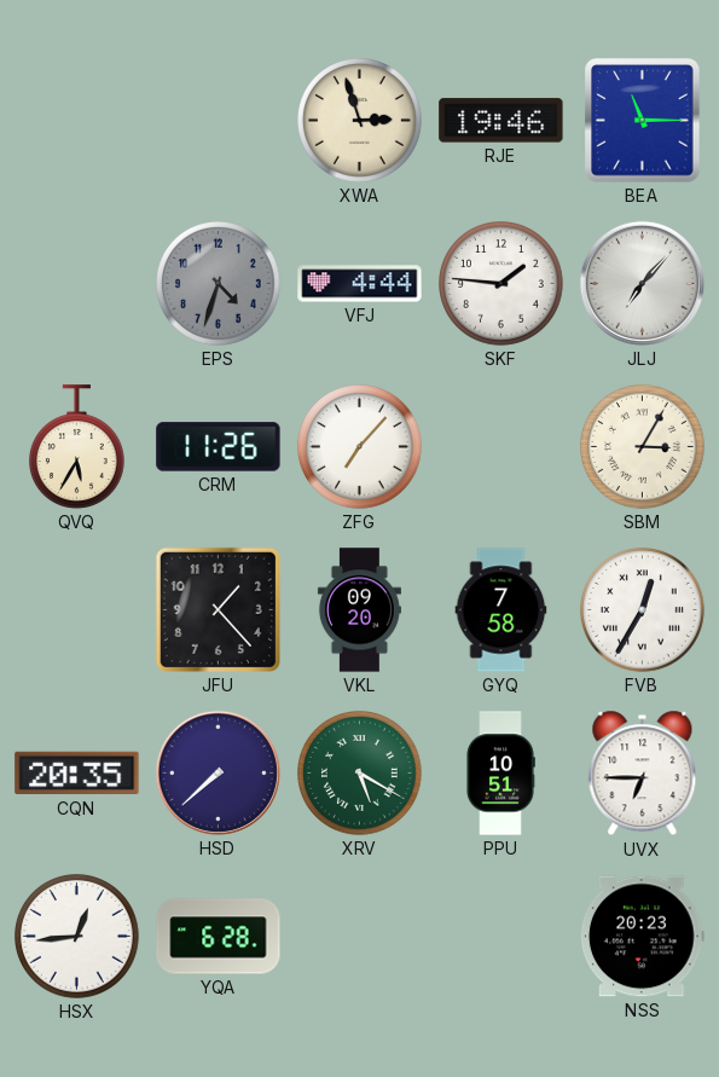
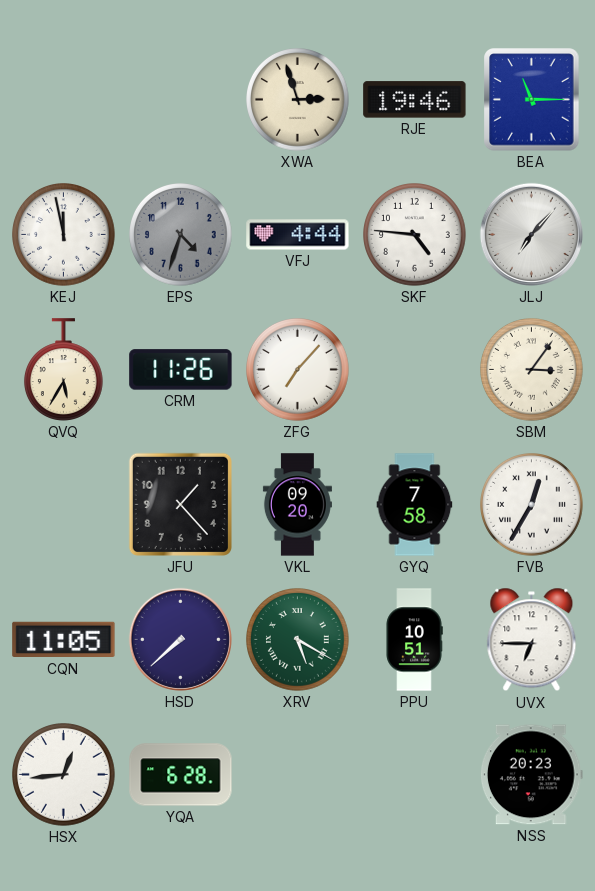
KEJ: none -> 11:58 (64, 235)
SKF: 1:46 -> 4:46 (415, 235)
SBM: 3:05 -> 3:06 (532, 370)
CQN: 20:35 -> 11:05 (64, 640)
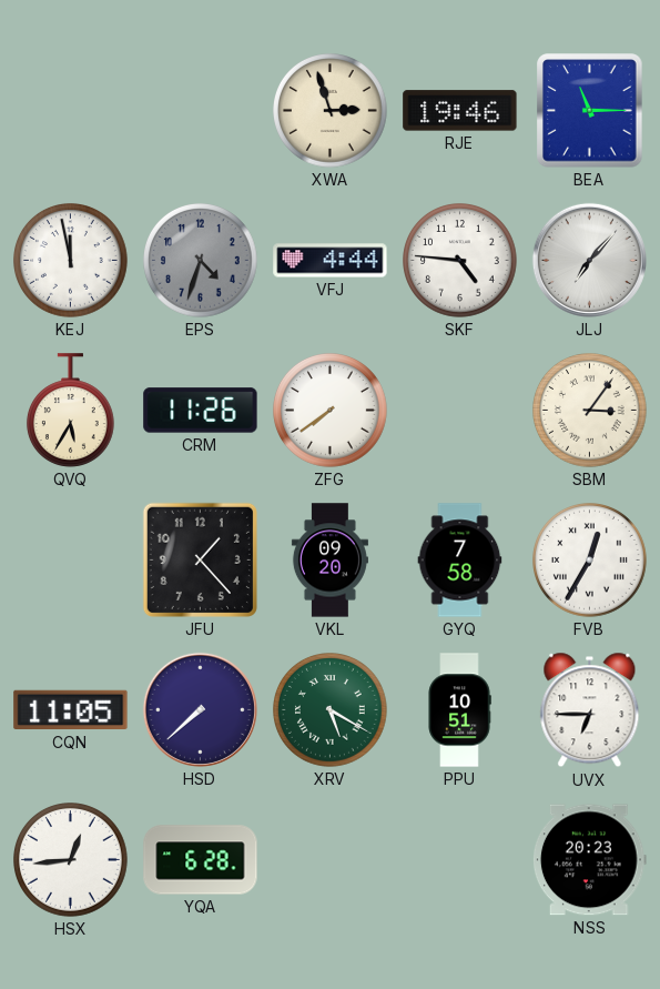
ZFG: 7:07 -> 7:39 (331, 411)
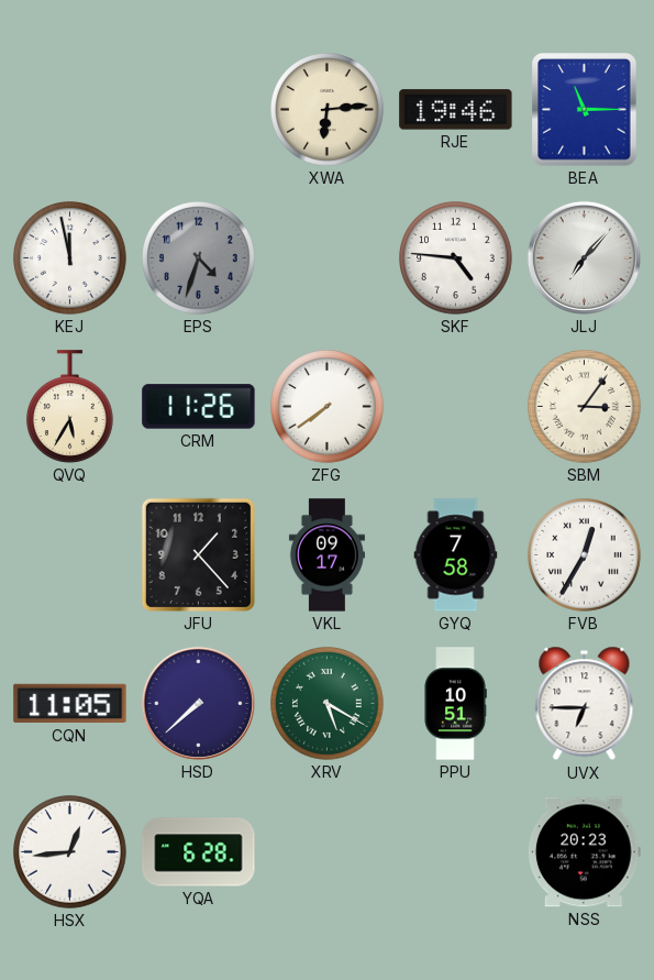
XWA: 2:57 -> 6:14 (328, 110)
VFJ: 4:44 -> none (331, 261)
VKL: 09:20 -> 09:17 (326, 555)
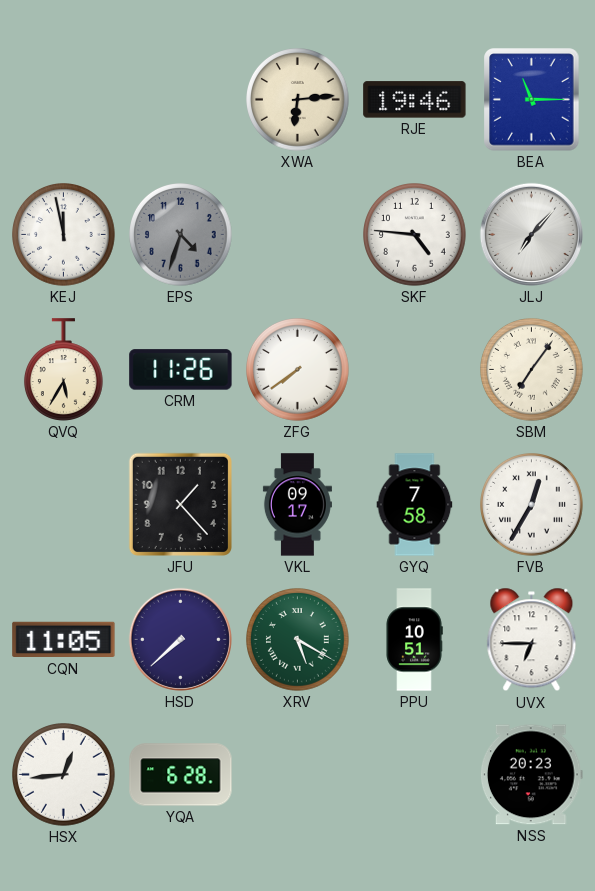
SBM: 3:06 -> 7:06 (532, 370)
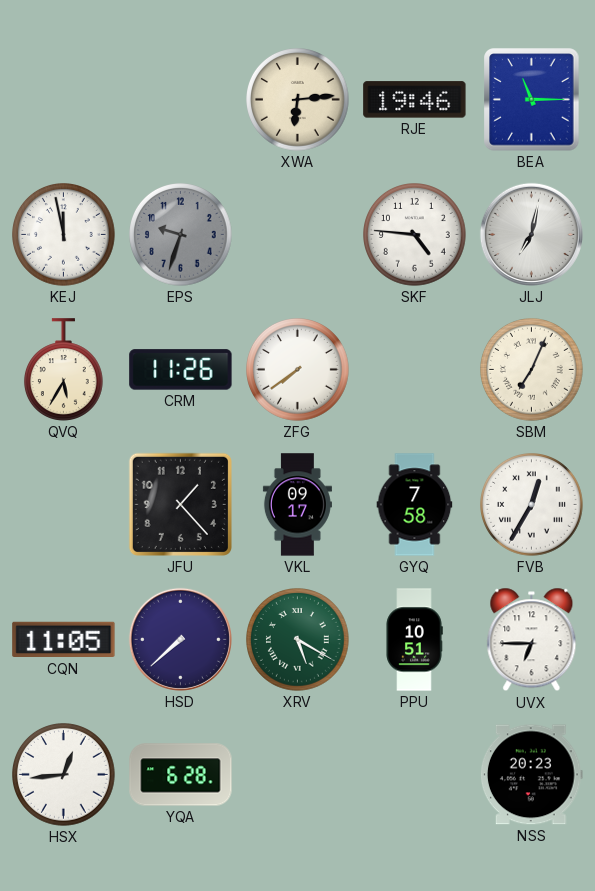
EPS: 4:33 -> 9:33 (181, 235)
JLJ: 7:07 -> 7:02 (531, 234)
SBM: 7:06 -> 7:04 (532, 370)
